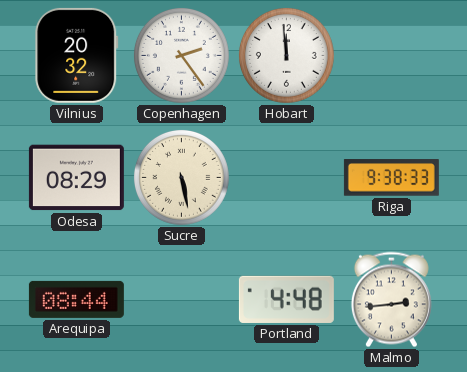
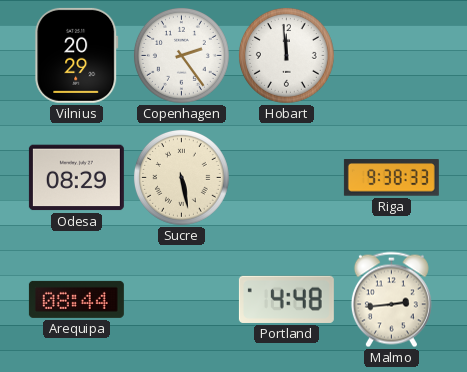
Vilnius: 20:32 -> 20:29 (77, 55)
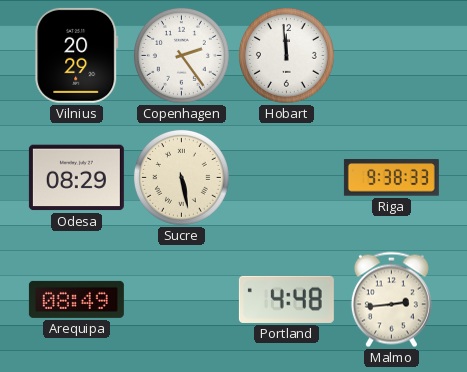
Arequipa: 08:44 -> 08:49 (76, 299)
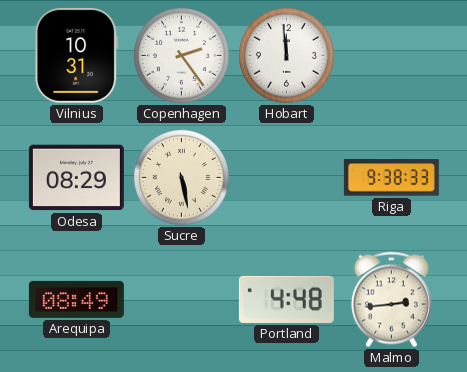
Vilnius: 20:29 -> 10:31 (77, 55)
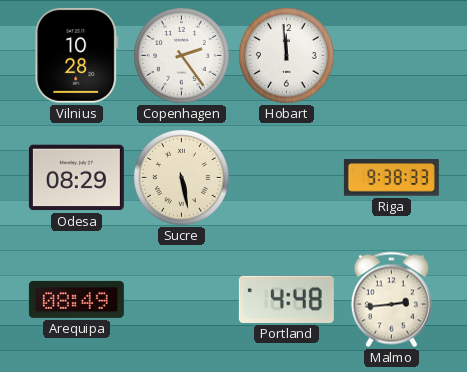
Vilnius: 10:31 -> 10:28 (77, 55)
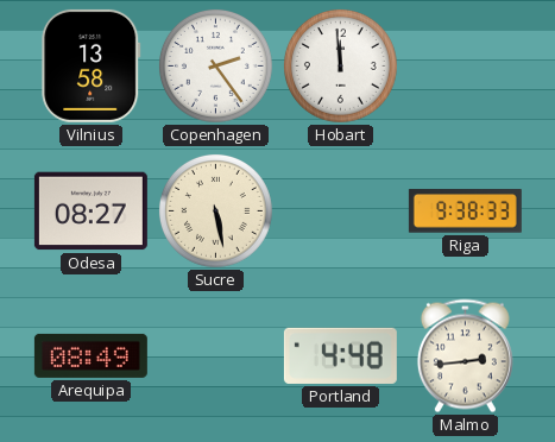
Vilnius: 10:28 -> 13:58 (92, 65)
Odesa: 08:29 -> 08:27 (90, 211)
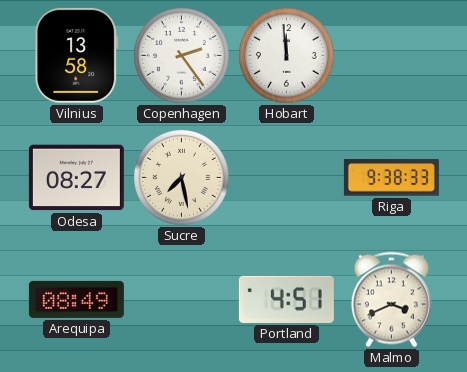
Sucre: 5:28 -> 7:28 (181, 177)
Portland: 4:48 -> 4:51 (286, 299)
Malmo: 2:44 -> 3:41 (391, 300)
